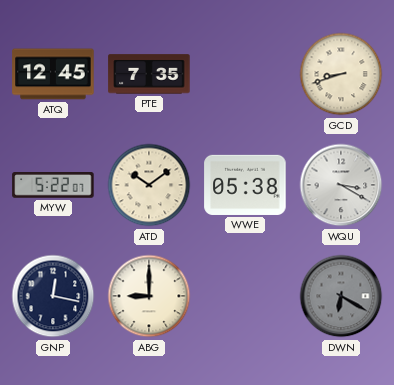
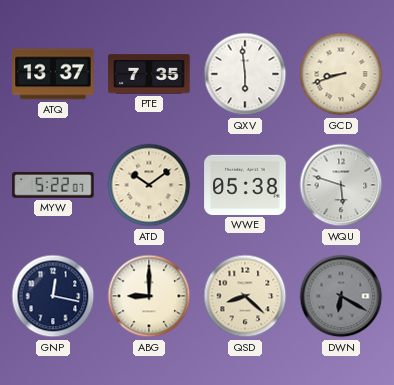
ATQ: 12:45 -> 13:37 (53, 74)
QXV: none -> 5:59 (245, 74)
WQU: 3:20 -> 5:48 (341, 185)
QSD: none -> 8:22 (245, 296)
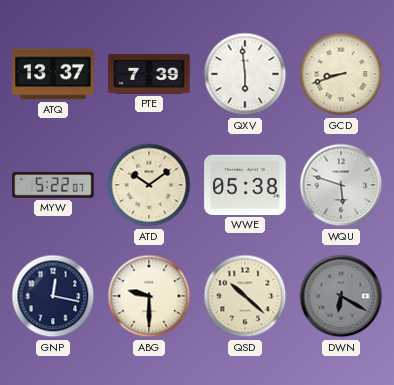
PTE: 7:35 -> 7:39 (149, 74)
ABG: 9:00 -> 9:30 (149, 296)
QSD: 8:22 -> 10:22 (245, 296)
